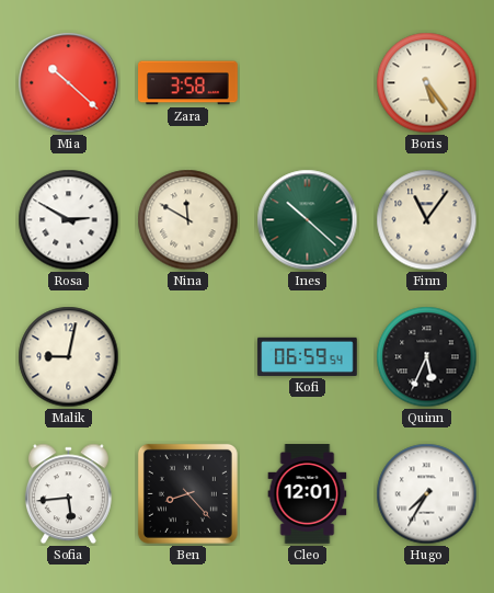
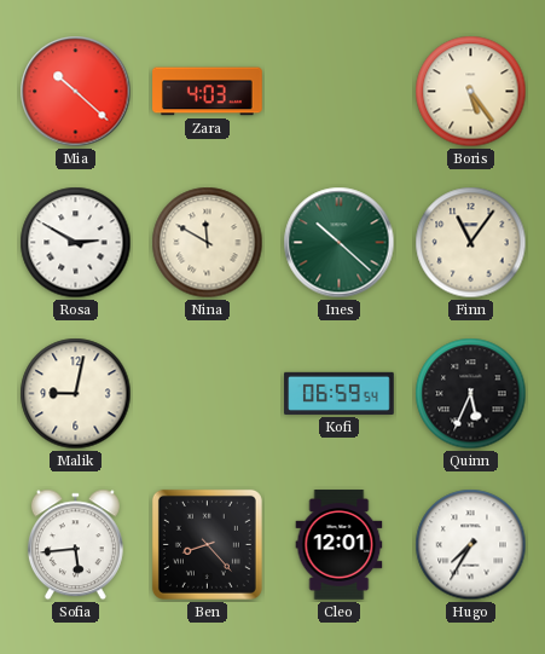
Zara: 3:58 -> 4:03 (208, 92)
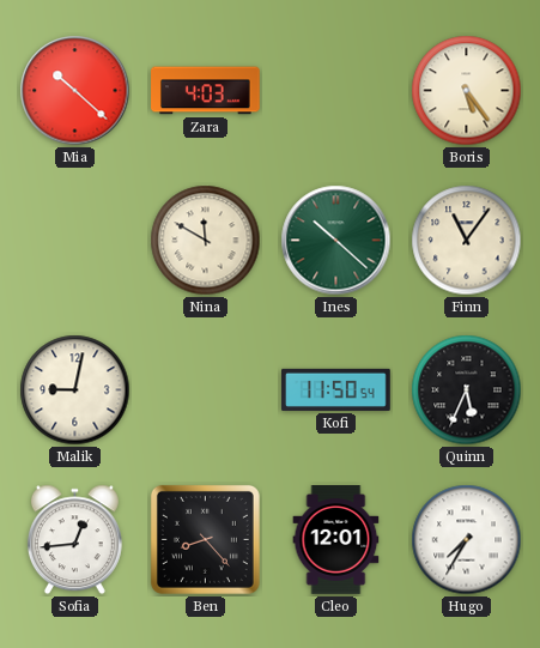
Rosa: 2:50 -> none (76, 243)
Kofi: 06:59 -> 11:50 (336, 389)
Sofia: 5:44 -> 12:44 (74, 540)
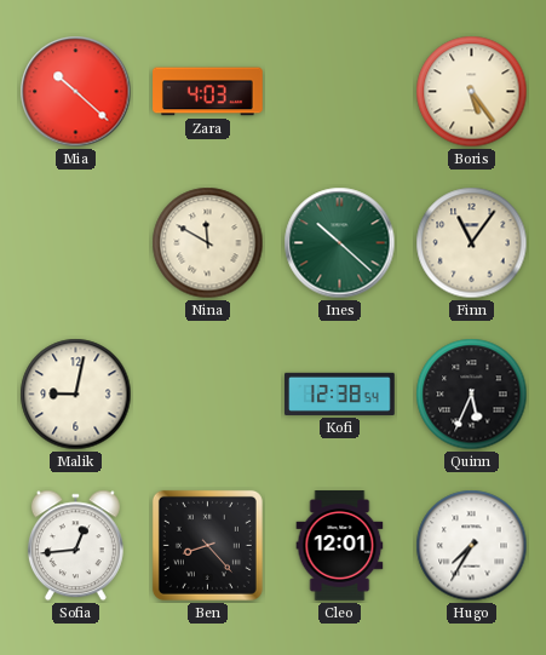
Kofi: 11:50 -> 12:38 (340, 393)
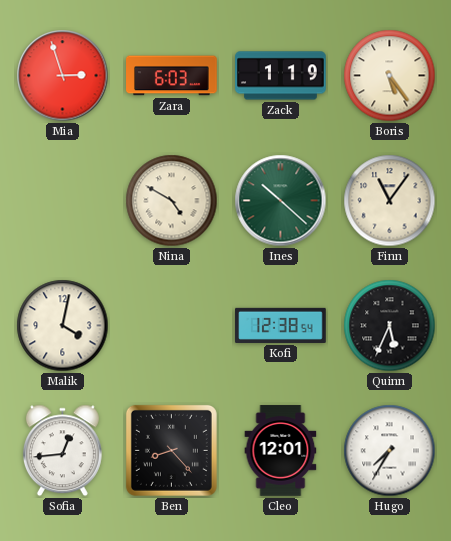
Mia: 10:22 -> 2:57 (63, 76)
Zara: 4:03 -> 6:03 (172, 76)
Zack: none -> 1:19 (281, 76)
Nina: 11:50 -> 4:50 (172, 201)
Malik: 9:02 -> 4:02 (63, 326)
